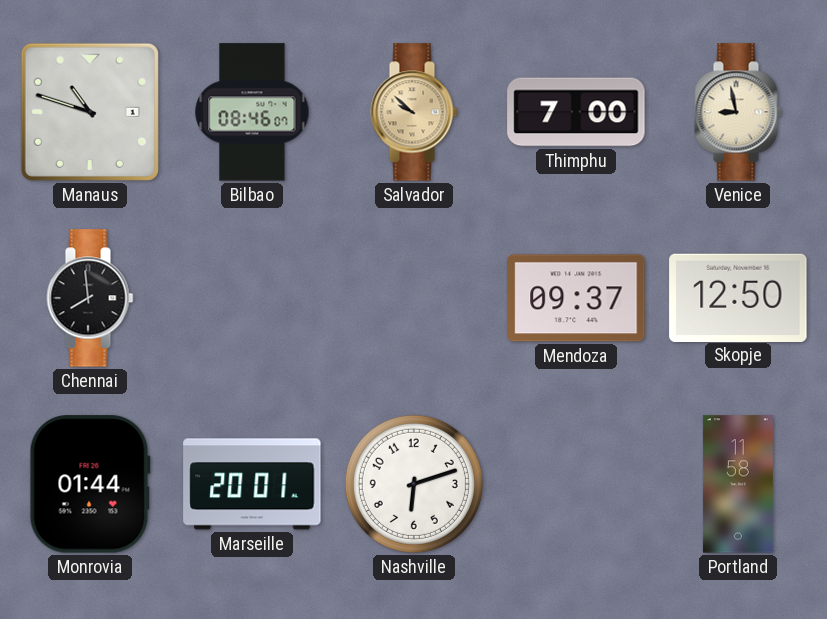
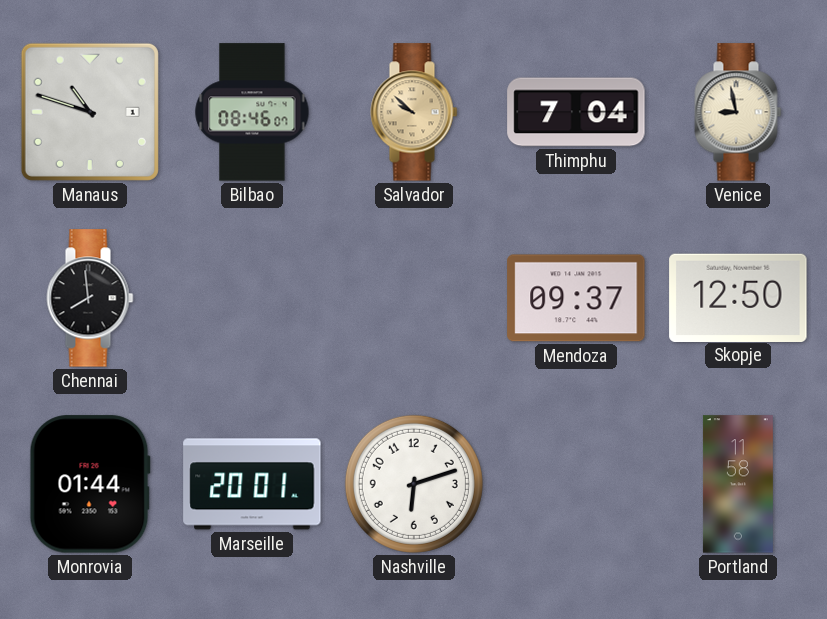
Thimphu: 7:00 -> 7:04 (576, 112)
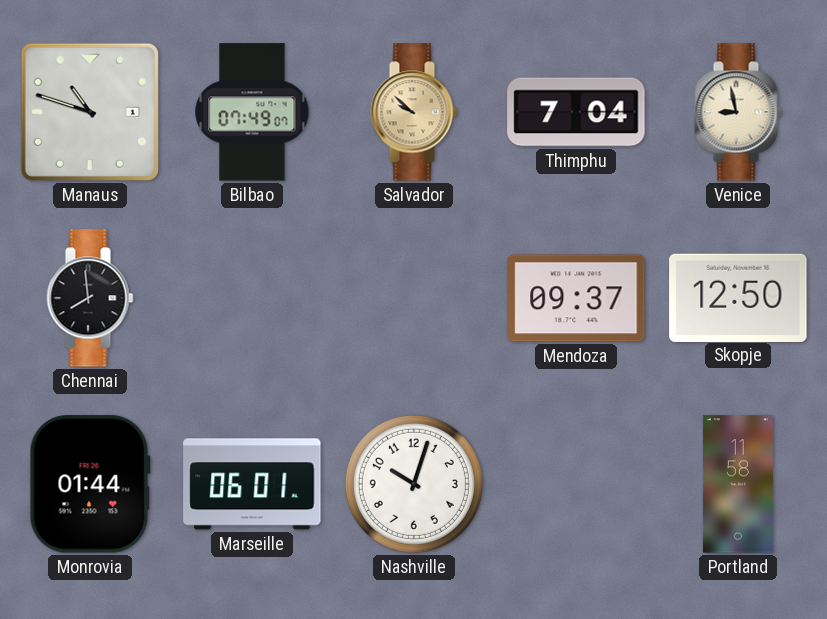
Bilbao: 08:46 -> 07:49 (252, 112)
Marseille: 20:01 -> 06:01 (252, 484)
Nashville: 6:12 -> 10:03 (414, 484)
